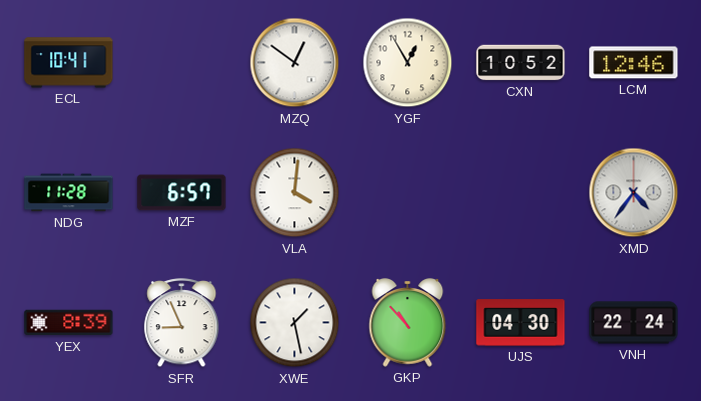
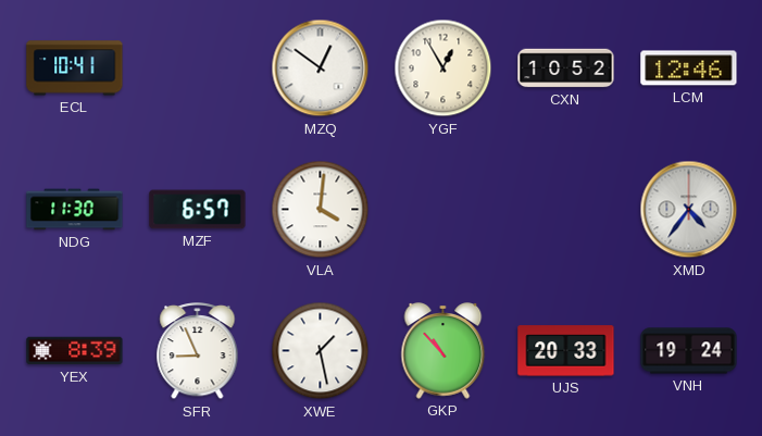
NDG: 11:28 -> 11:30 (75, 210)
UJS: 04:30 -> 20:33 (566, 351)
VNH: 22:24 -> 19:24 (689, 351)
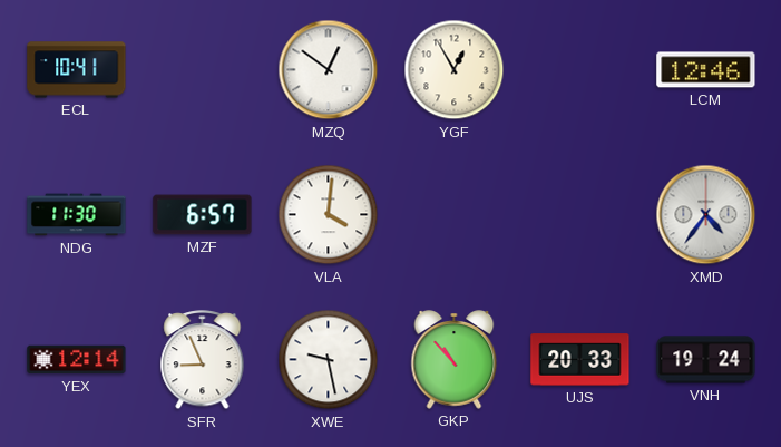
CXN: 10:52 -> none (566, 68)
YEX: 8:39 -> 12:14 (77, 360)
XWE: 1:28 -> 9:28 (329, 360)
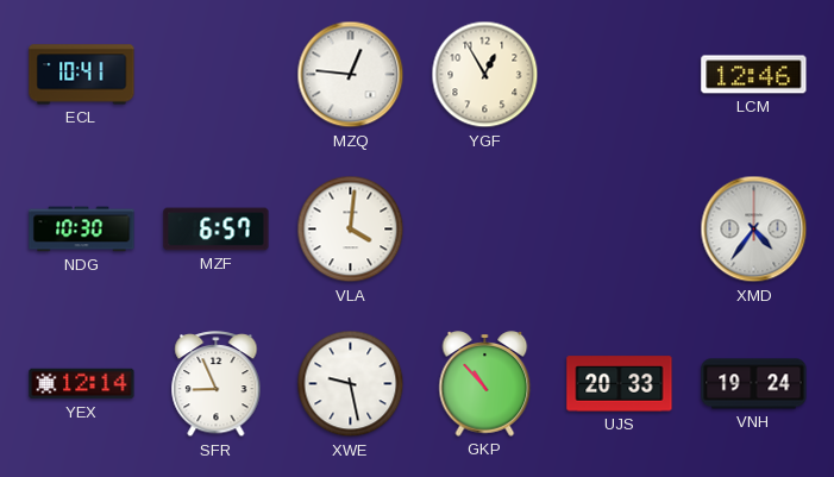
MZQ: 12:51 -> 12:46 (351, 75)
NDG: 11:30 -> 10:30 (82, 230)
